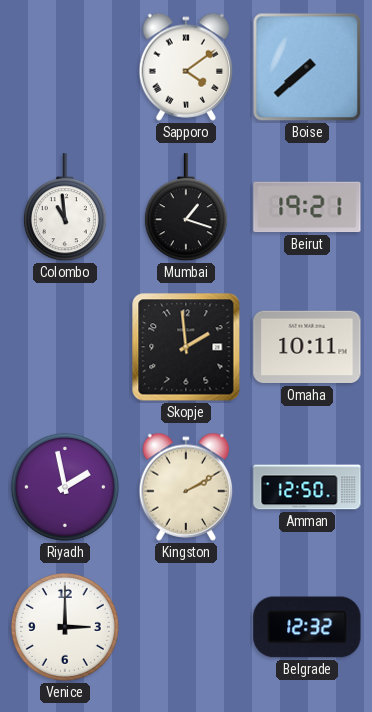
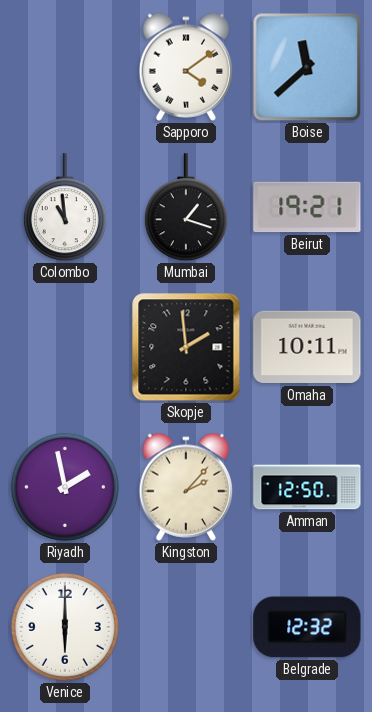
Boise: 7:38 -> 11:38 (307, 67)
Kingston: 2:10 -> 2:07 (186, 487)
Venice: 3:00 -> 6:00 (65, 627)
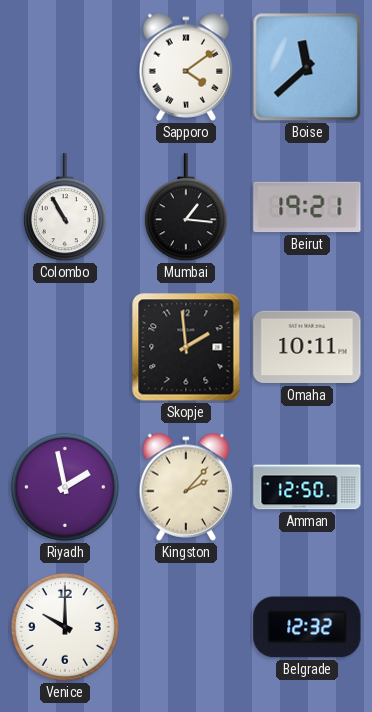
Colombo: 10:59 -> 10:55 (65, 208)
Mumbai: 1:18 -> 1:16 (186, 208)
Venice: 6:00 -> 10:00 (65, 627)
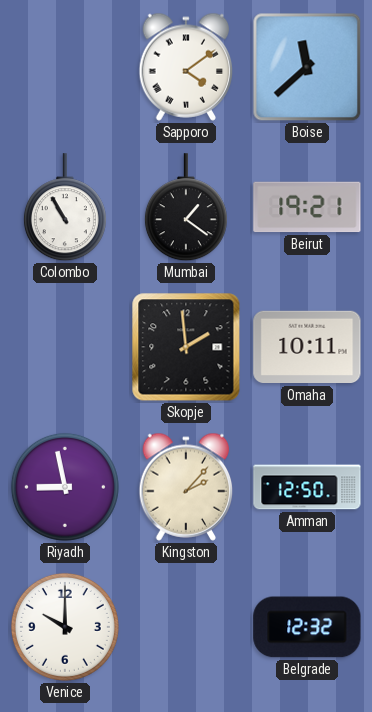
Mumbai: 1:16 -> 1:21 (186, 208)
Riyadh: 1:58 -> 8:58 (65, 487)
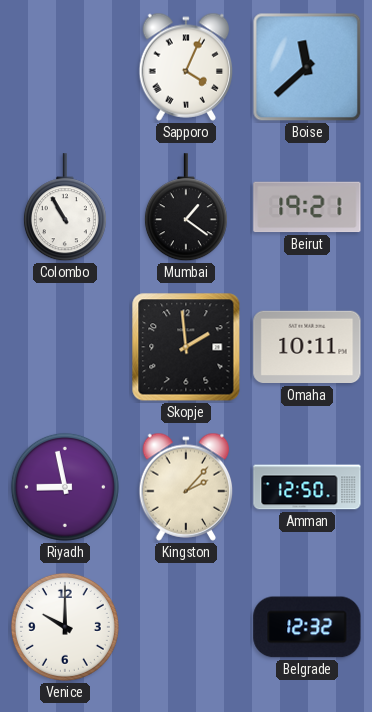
Sapporo: 4:09 -> 4:04 (186, 67)
